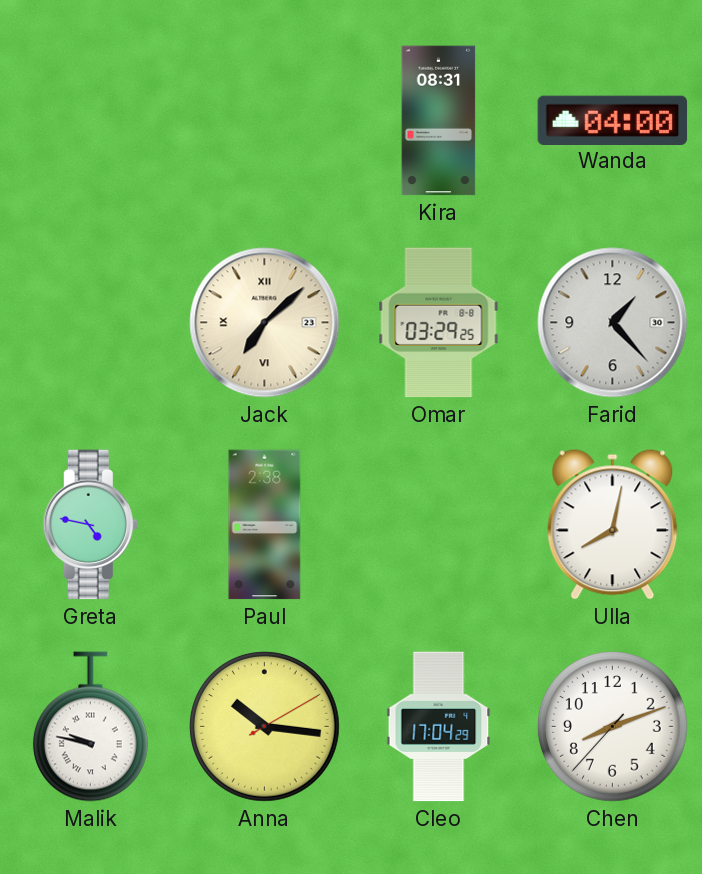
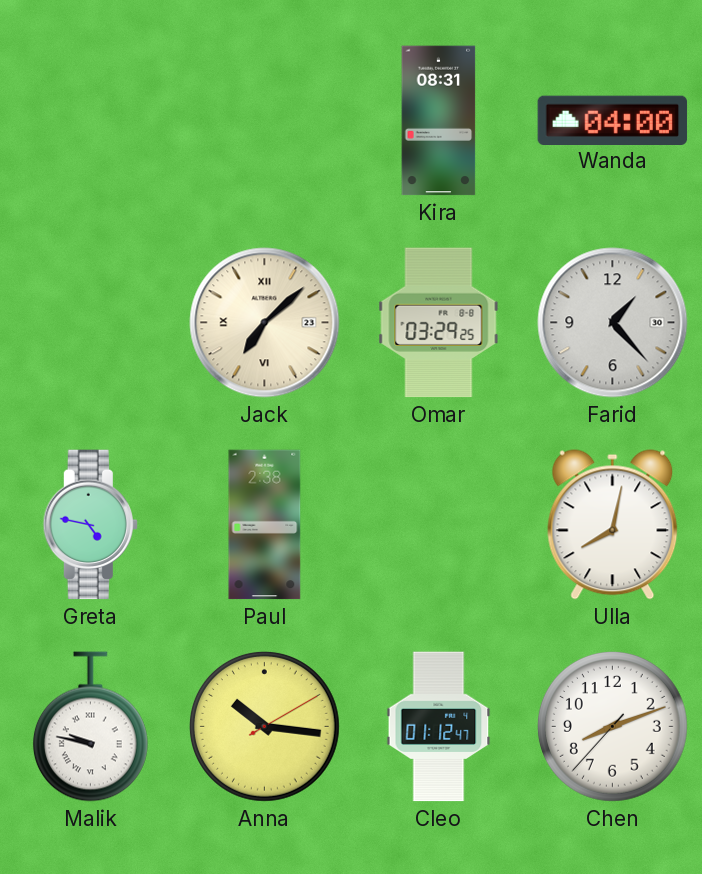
Cleo: 17:04 -> 01:12 (439, 727)
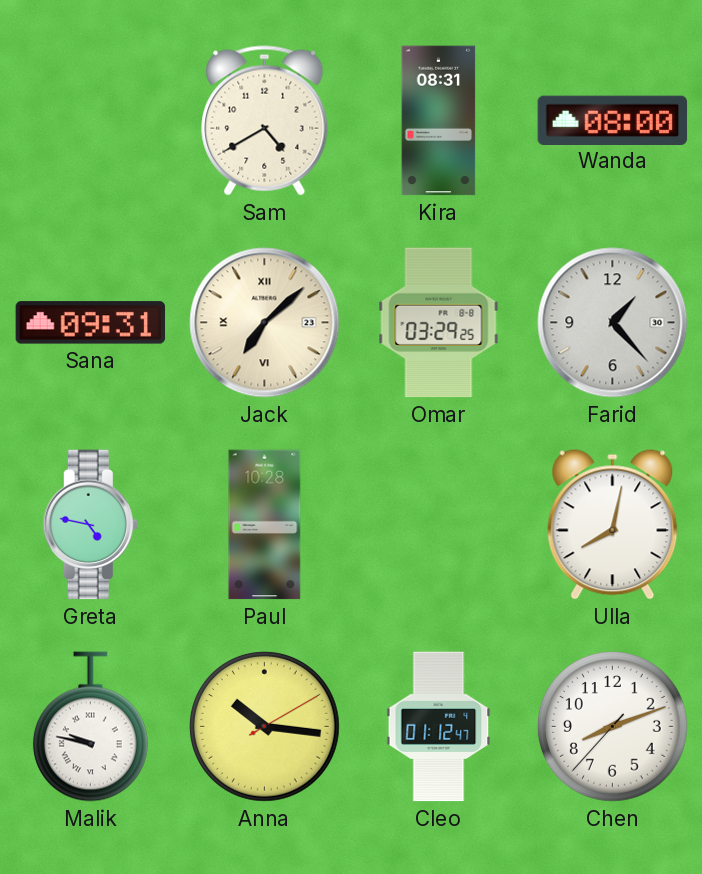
Sam: none -> 4:40 (265, 121)
Wanda: 04:00 -> 08:00 (613, 120)
Sana: none -> 09:31 (91, 323)
Paul: 2:38 -> 10:28 (265, 525)
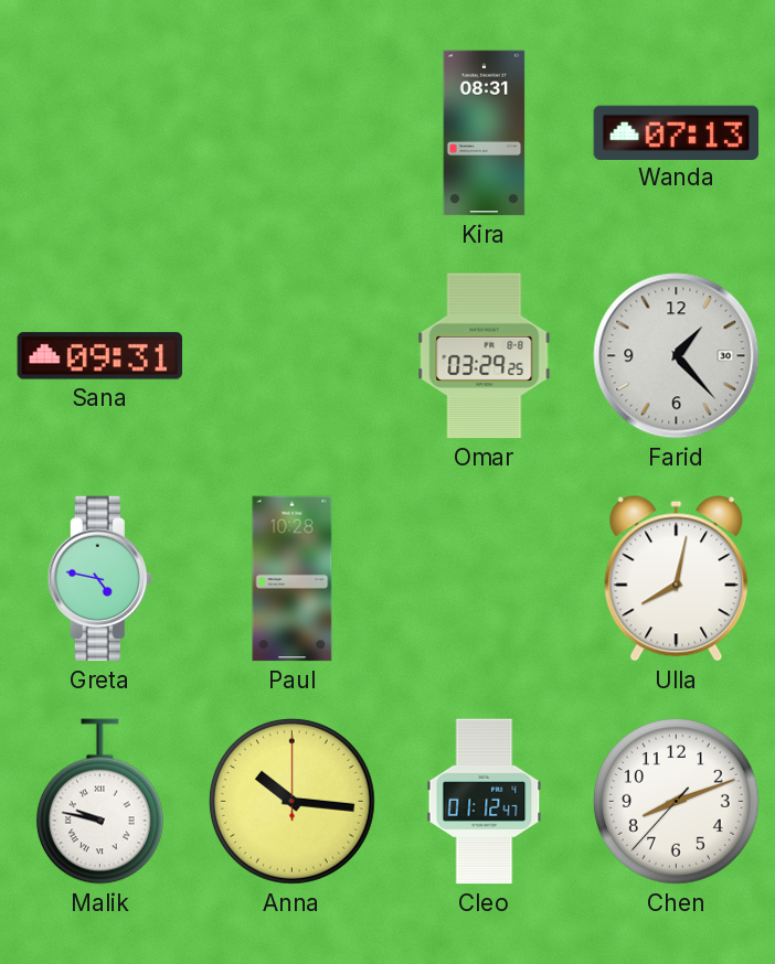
Sam: 4:40 -> none (265, 121)
Wanda: 08:00 -> 07:13 (677, 132)
Jack: 7:08 -> none (265, 323)
Anna: 10:16:10 -> 10:16:00 (291, 801)
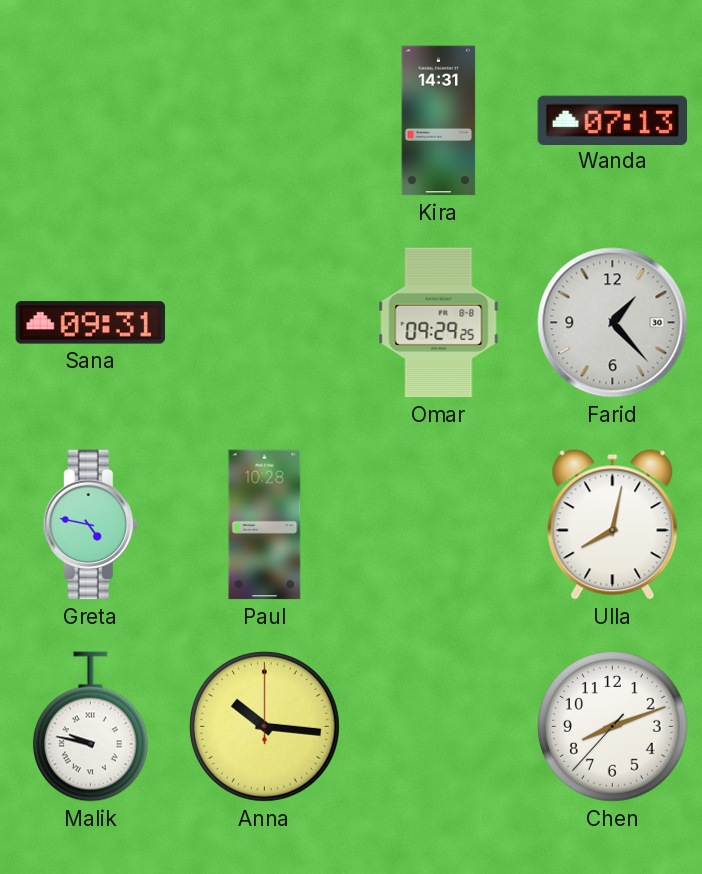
Kira: 08:31 -> 14:31 (439, 121)
Omar: 03:29 -> 09:29 (439, 323)
Cleo: 01:12 -> none (485, 802)
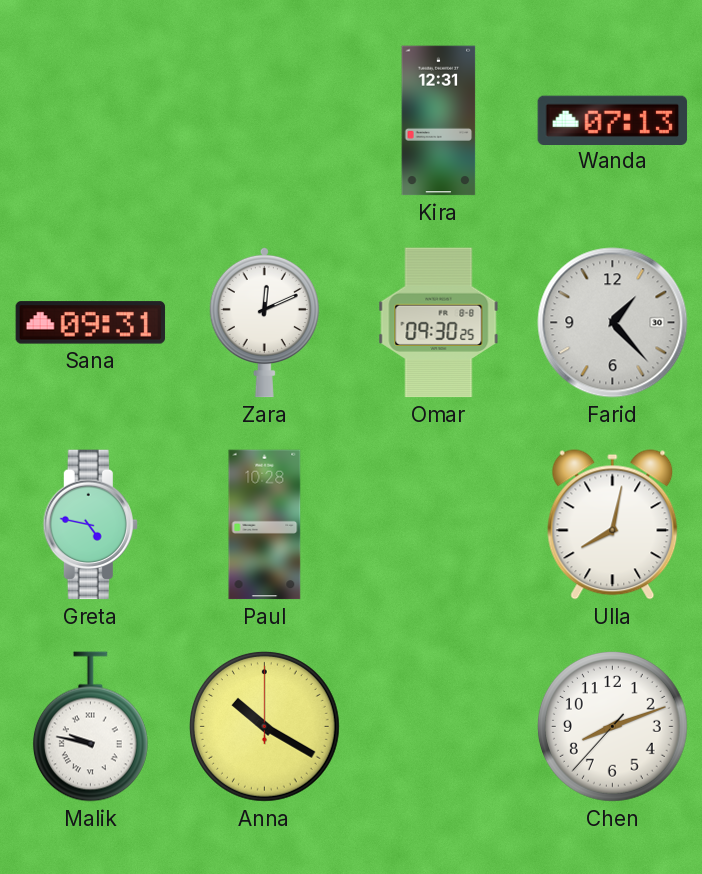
Kira: 14:31 -> 12:31 (439, 121)
Zara: none -> 12:11 (264, 322)
Omar: 09:29 -> 09:30 (439, 323)
Anna: 10:16 -> 10:20 (264, 726)
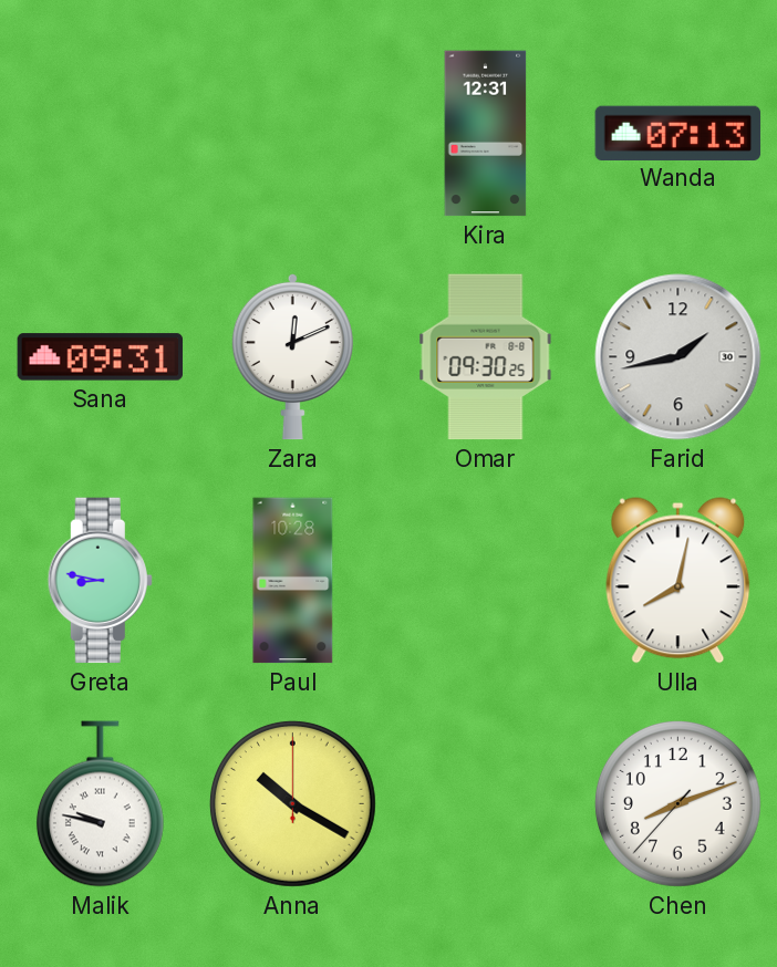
Farid: 1:23 -> 1:43 (678, 357)
Greta: 4:47 -> 8:47 (100, 581)
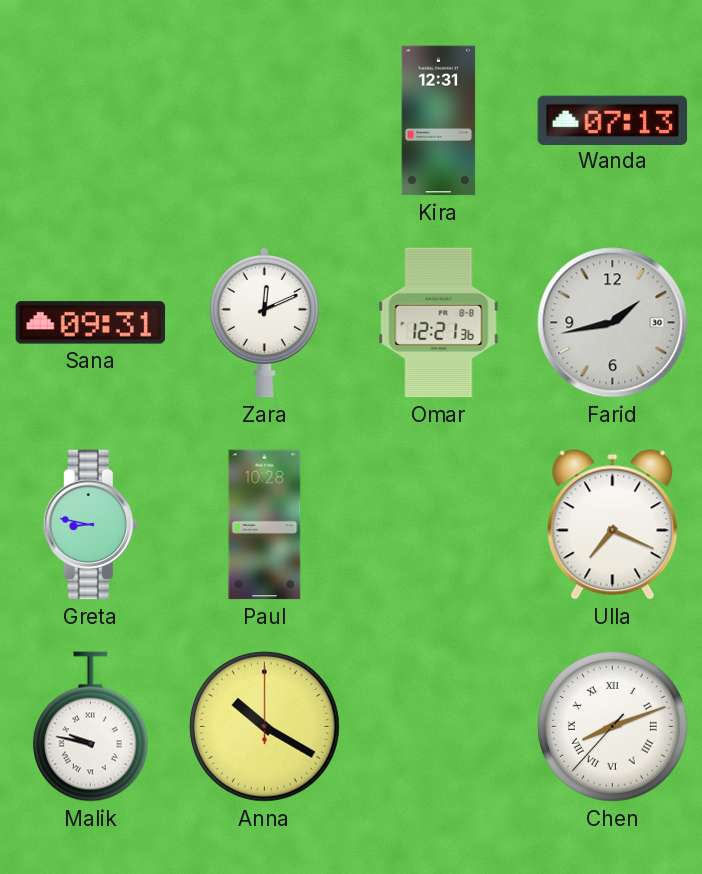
Omar: 09:30 -> 12:21 (439, 323)
Ulla: 8:02 -> 7:19 (613, 525)
Chen numerals: Arabic -> Roman (612, 726)
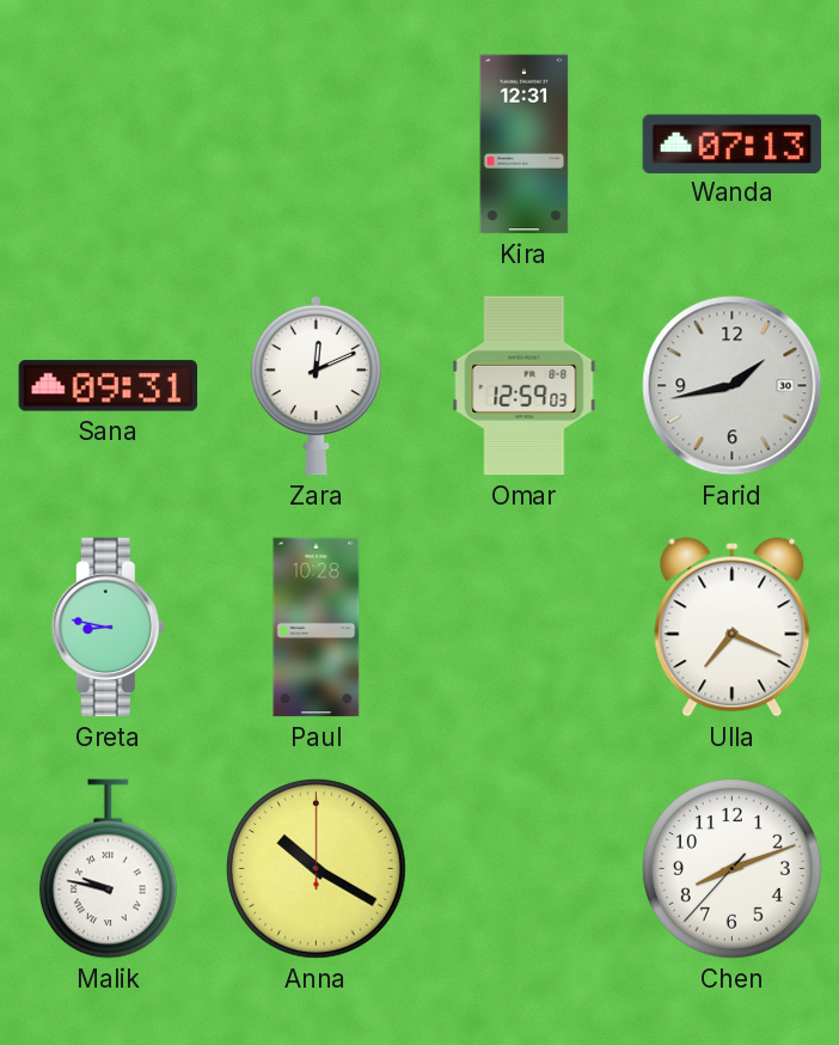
Omar: 12:21 -> 12:59 (525, 386)
Chen numerals: Roman -> Arabic (731, 868)
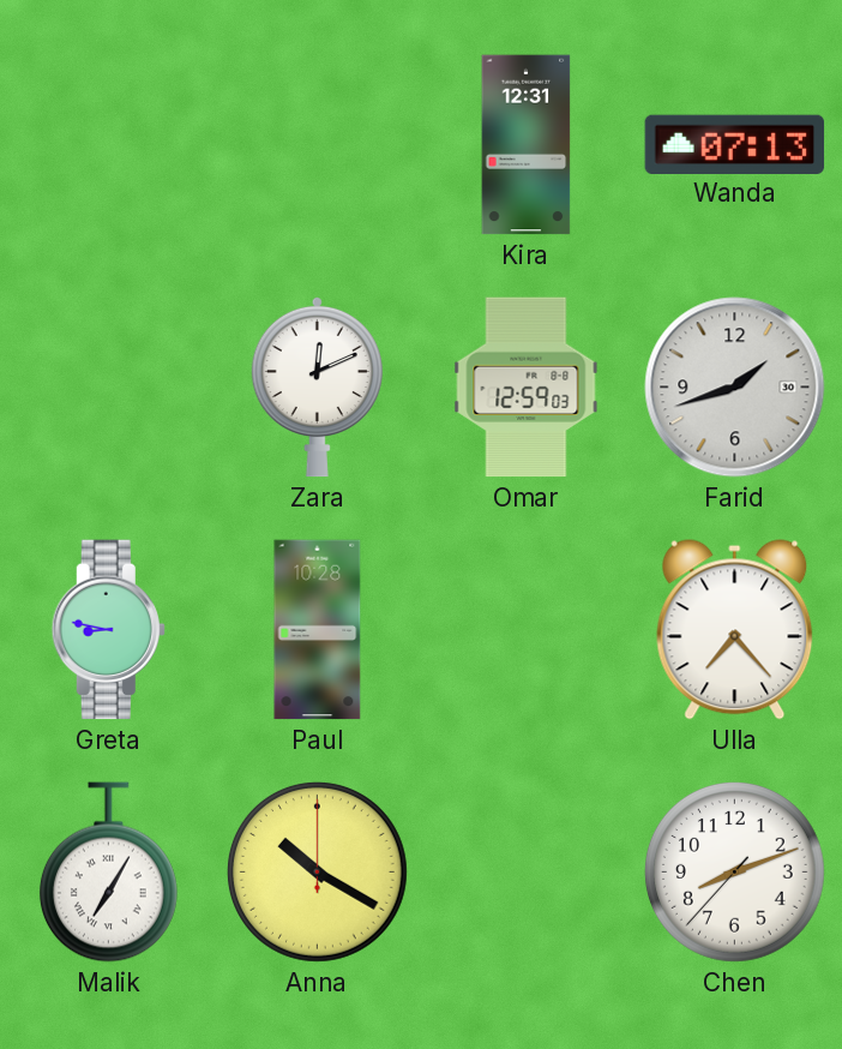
Sana: 09:31 -> none (109, 386)
Farid: 1:43 -> 1:42 (735, 388)
Ulla: 7:19 -> 7:23 (735, 630)
Malik: 9:47 -> 7:05 (108, 873)
